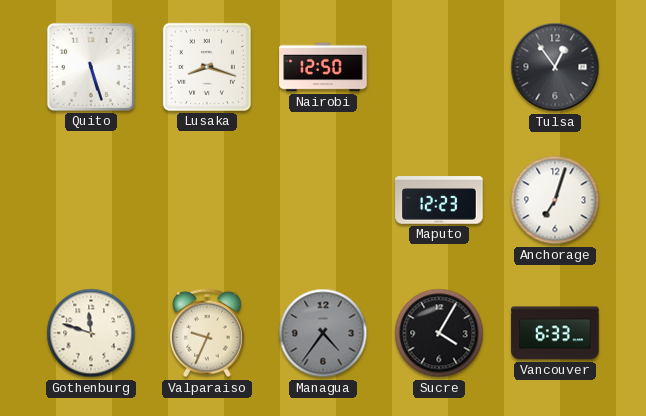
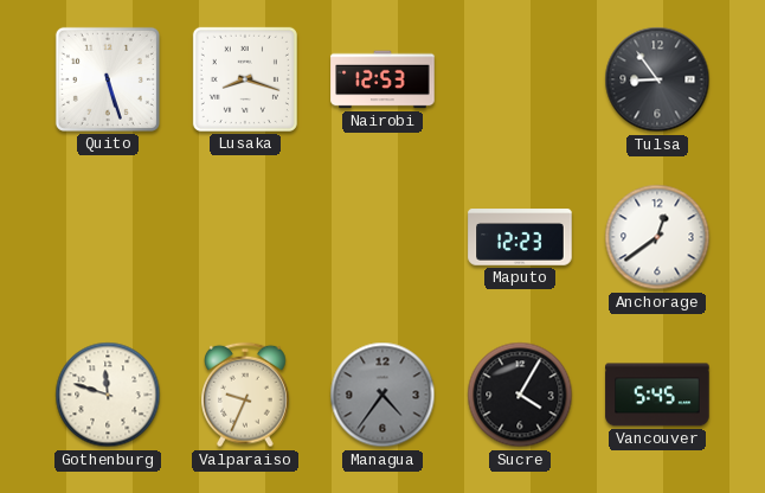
Nairobi: 12:50 -> 12:53 (382, 79)
Tulsa: 12:54 -> 8:54 (657, 79)
Anchorage: 7:03 -> 12:39 (657, 237)
Vancouver: 6:33 -> 5:45 (657, 395)
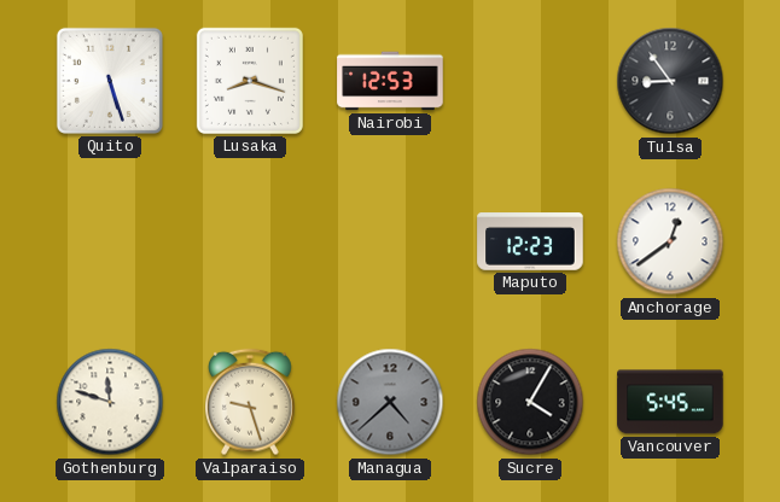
Valparaiso: 9:34 -> 9:27 (250, 402)
Managua: 4:36 -> 4:38 (390, 402)
